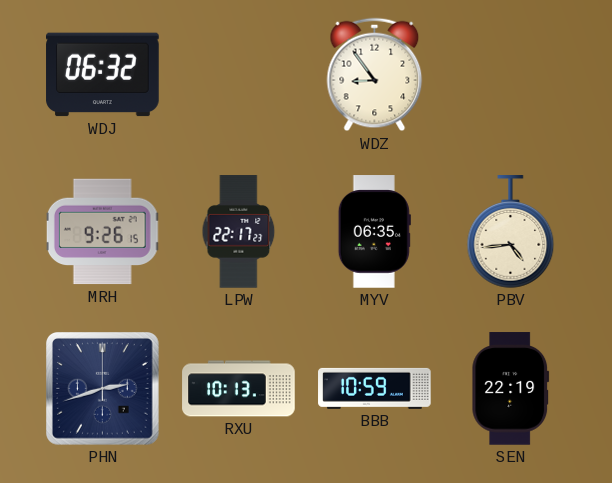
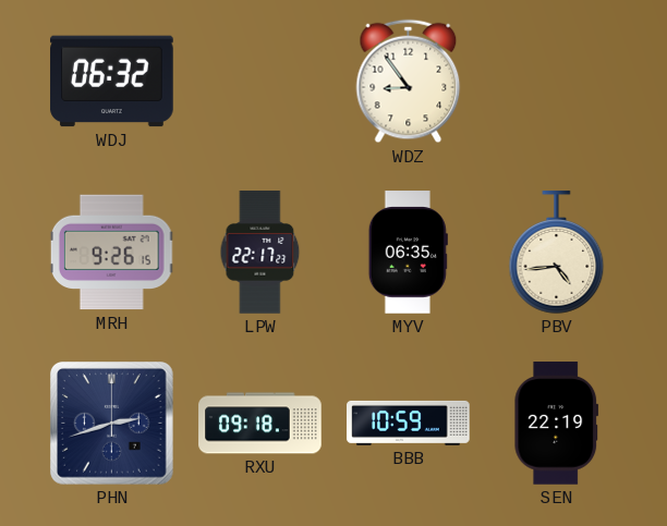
RXU: 10:13 -> 09:18 (260, 424)
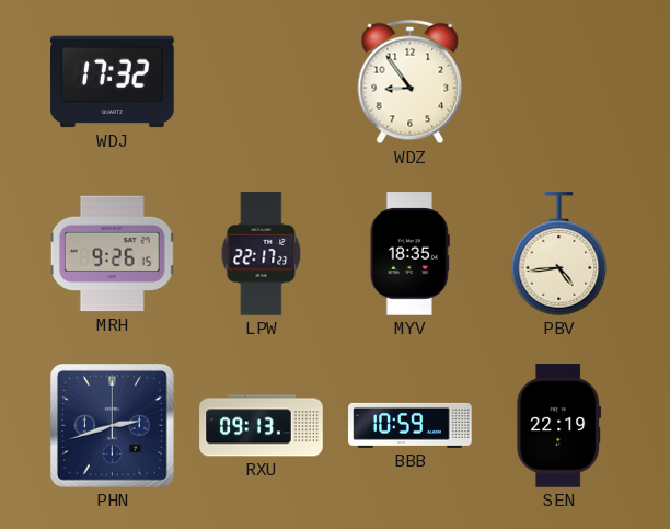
WDJ: 06:32 -> 17:32 (113, 82)
MYV: 06:35 -> 18:35 (409, 254)
RXU: 09:18 -> 09:13 (262, 426)
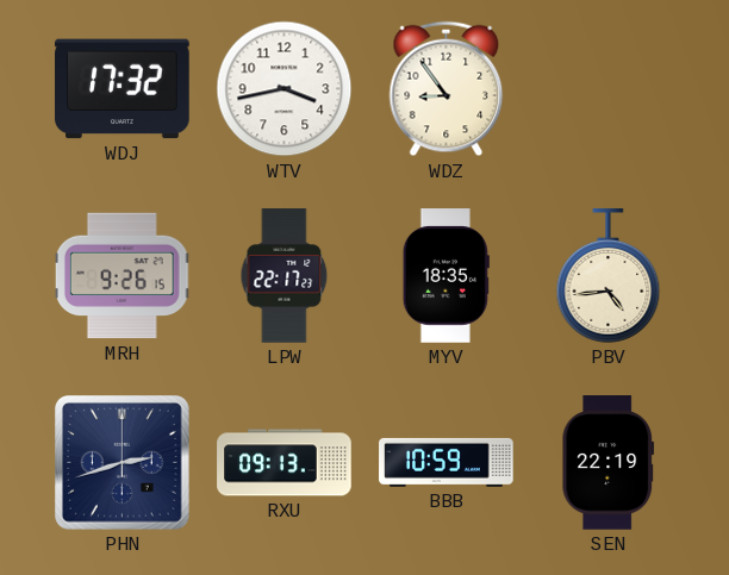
WTV: none -> 3:43 (285, 89)
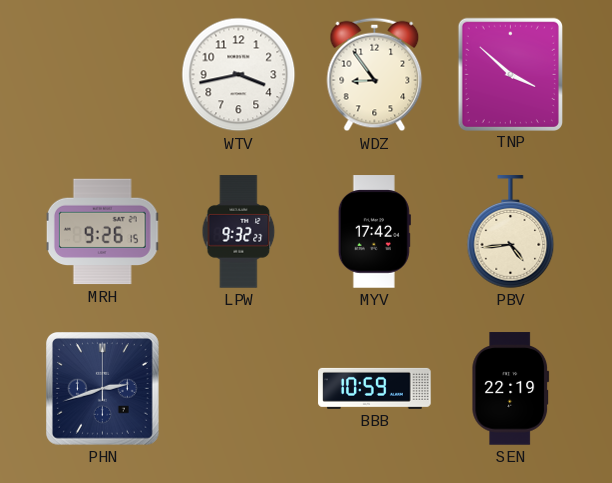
WDJ: 17:32 -> none (123, 89)
TNP: none -> 3:52 (510, 74)
LPW: 22:17 -> 9:32 (239, 232)
MYV: 18:35 -> 17:42 (374, 232)
RXU: 09:13 -> none (285, 463)
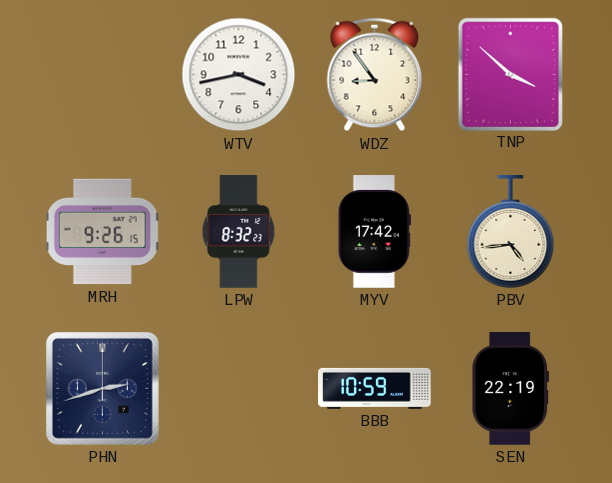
LPW: 9:32 -> 8:32 (239, 232)
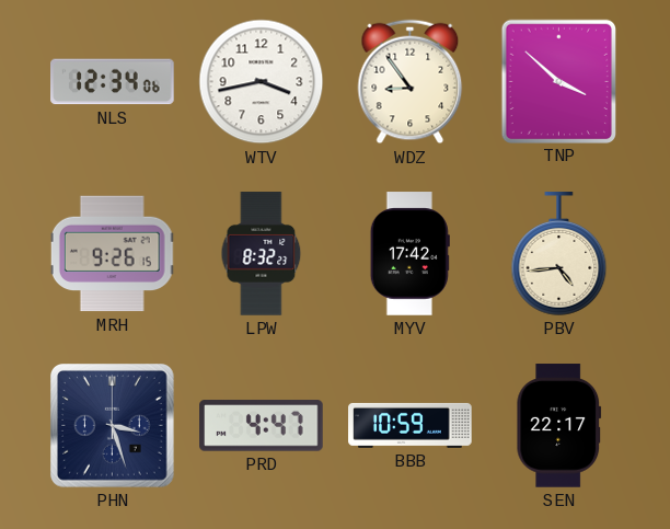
NLS: none -> 12:34 (113, 82)
PHN: 2:42 -> 3:27 (113, 426)
PRD: none -> 4:47 (262, 426)
SEN: 22:19 -> 22:17 (559, 426)
